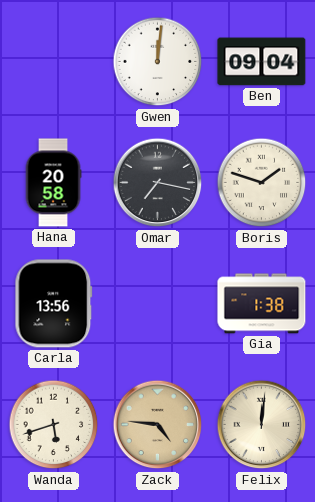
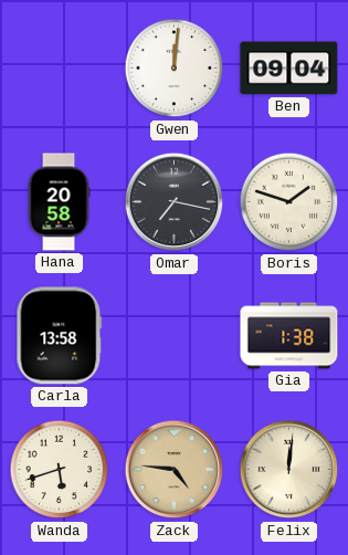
Carla: 13:56 -> 13:58 (60, 336)
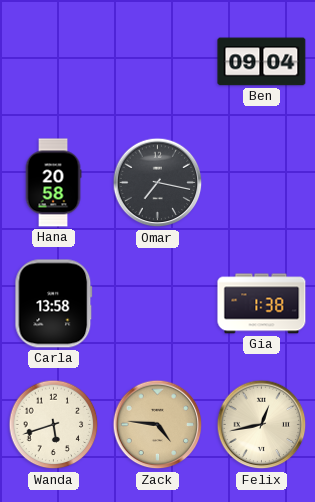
Gwen: 12:01 -> none (175, 69)
Boris: 1:48 -> none (289, 202)
Felix: 12:01 -> 12:43 (262, 425)
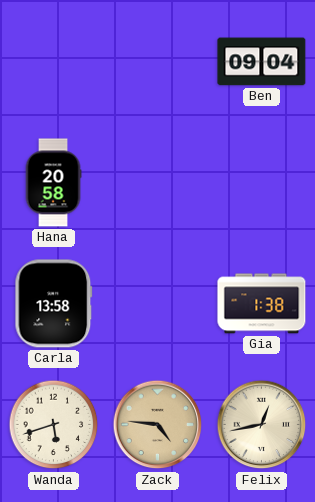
Omar: 7:17 -> none (158, 183)
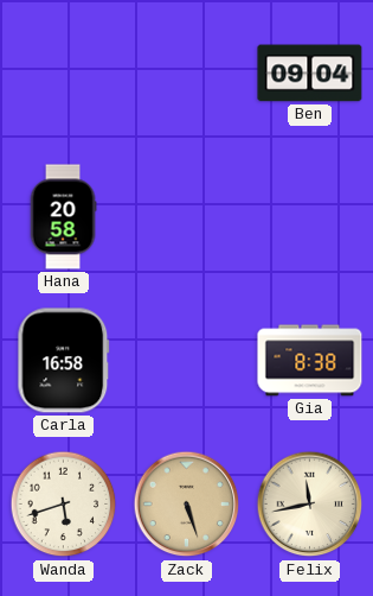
Carla: 13:58 -> 16:58 (64, 361)
Gia: 1:38 -> 8:38 (310, 361)
Zack: 4:46 -> 5:27 (187, 505)
Felix: 12:43 -> 11:43 (310, 505)
